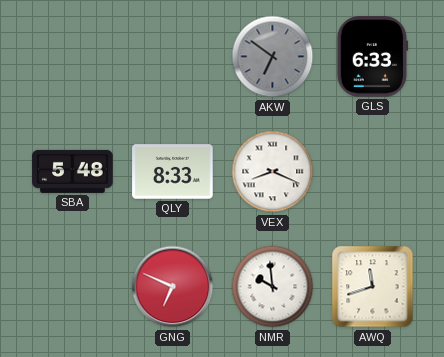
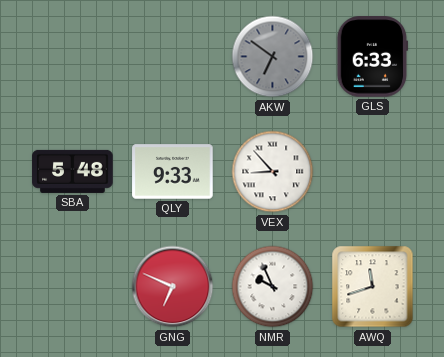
QLY: 8:33 -> 9:33 (173, 172)
VEX: 8:19 -> 8:53 (273, 172)
NMR: 9:59 -> 9:56 (273, 287)
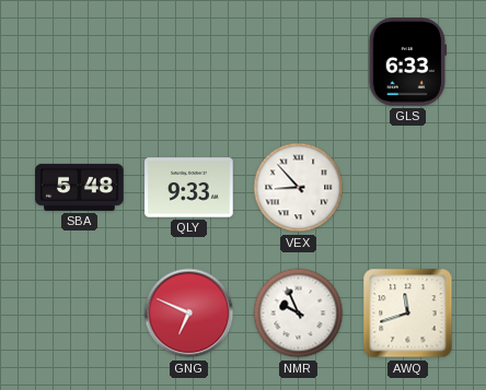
AKW: 6:51 -> none (273, 57)
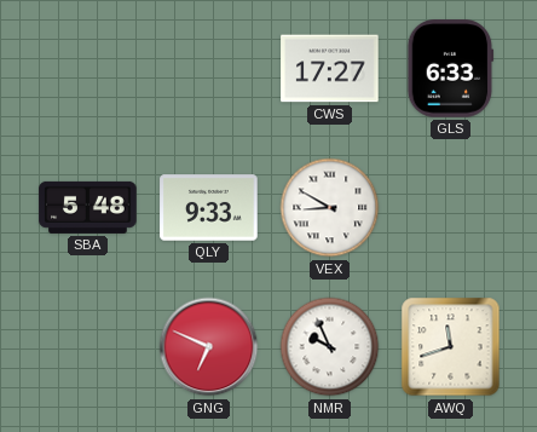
CWS: none -> 17:27 (330, 69)
VEX: 8:53 -> 8:50 (330, 208)
